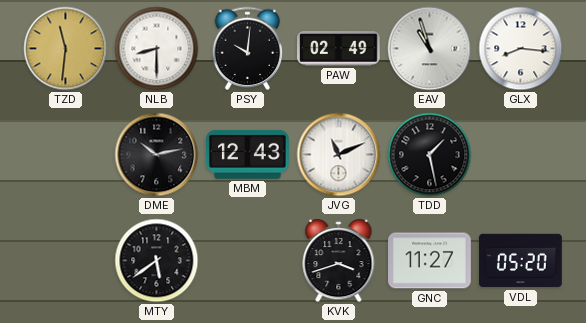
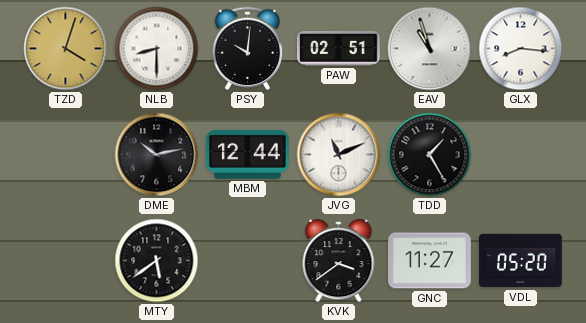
TZD: 11:31 -> 4:03 (66, 49)
PAW: 02:49 -> 02:51 (339, 49)
MBM: 12:43 -> 12:44 (248, 154)
TDD: 1:28 -> 1:25 (430, 155)
KVK: 3:42 -> 3:39 (339, 261)
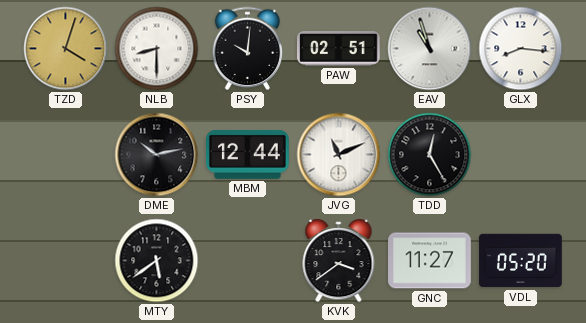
TDD: 1:25 -> 12:25 (430, 155)
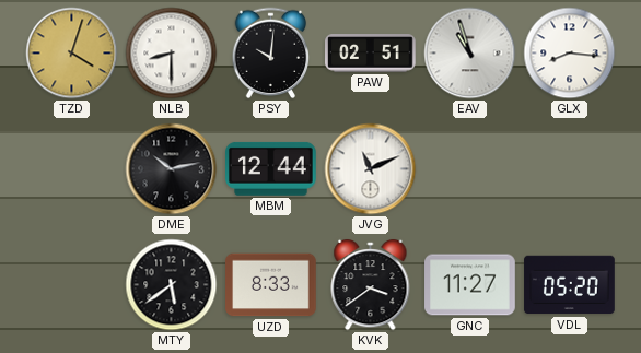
TDD: 12:25 -> none (430, 155)
UZD: none -> 8:33 (271, 285)
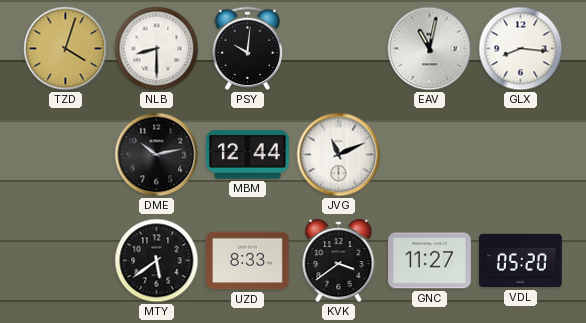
PAW: 02:51 -> none (371, 54)
EAV: 10:57 -> 11:02 (430, 49)
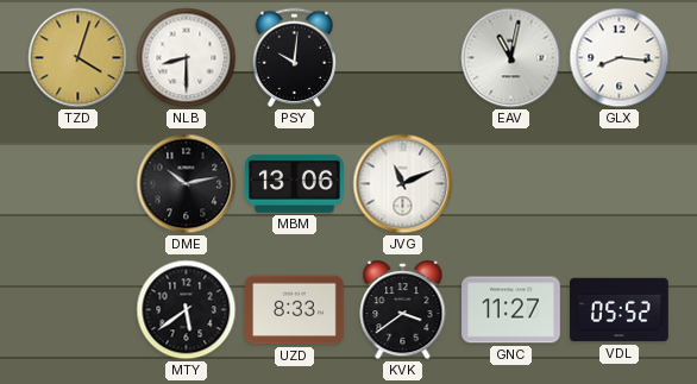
MBM: 12:44 -> 13:06 (295, 183)
VDL: 05:20 -> 05:52 (620, 310)
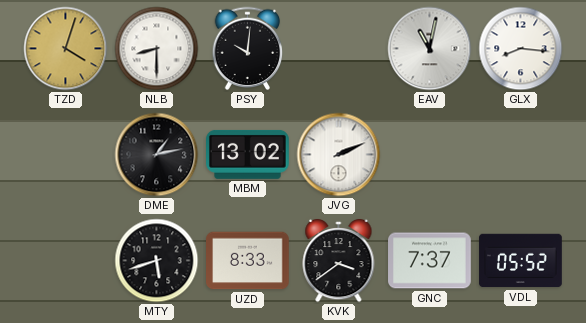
DME: 10:13 -> 1:13 (157, 155)
MBM: 13:06 -> 13:02 (248, 154)
JVG: 11:11 -> 2:11 (339, 155)
MTY: 5:39 -> 5:42 (157, 261)
GNC: 11:27 -> 7:37 (430, 261)
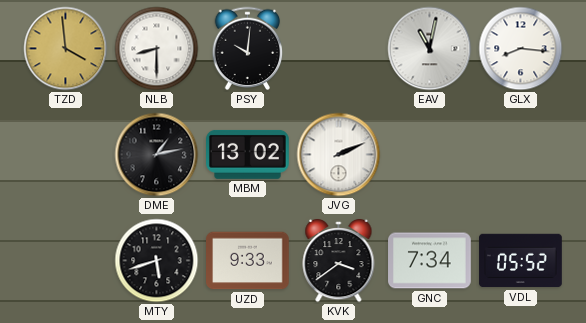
TZD: 4:03 -> 3:59 (66, 49)
UZD: 8:33 -> 9:33 (248, 261)
GNC: 7:37 -> 7:34 (430, 261)
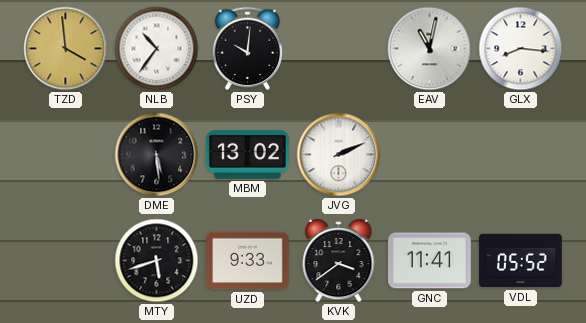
NLB: 8:30 -> 10:36 (157, 49)
DME: 1:13 -> 5:29 (157, 155)
GNC: 7:34 -> 11:41 (430, 261)
